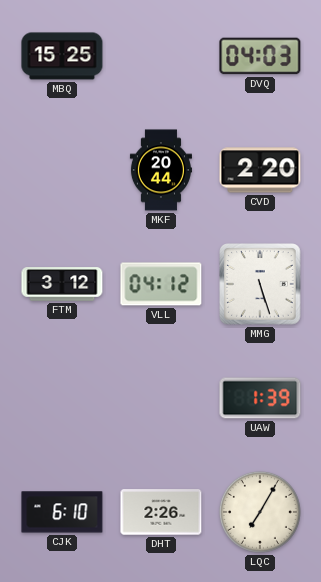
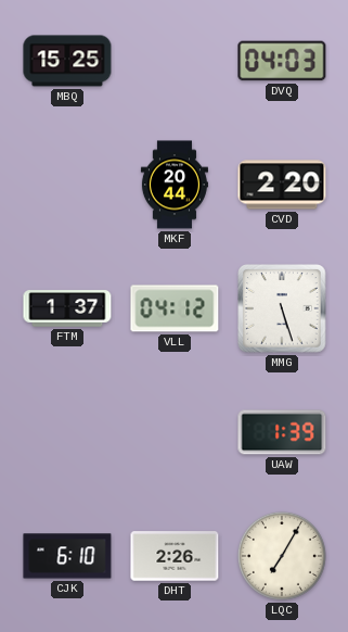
FTM: 3:12 -> 1:37 (67, 308)
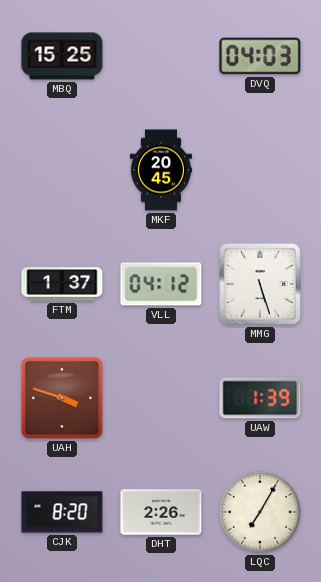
MKF: 20:44 -> 20:45 (161, 170)
CVD: 2:20 -> none (282, 185)
UAH: none -> 3:48 (62, 398)
CJK: 6:10 -> 8:20 (62, 512)
